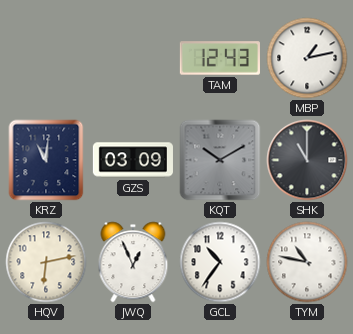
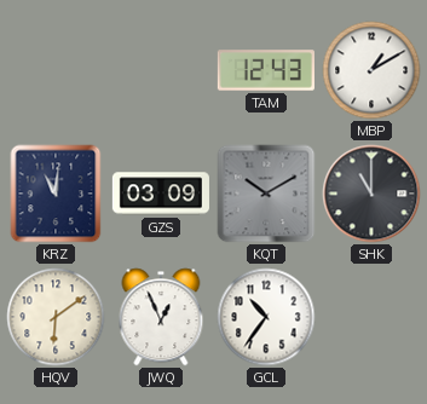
MBP: 1:13 -> 1:10 (371, 70)
HQV: 6:13 -> 6:09 (56, 317)
TYM: 10:47 -> none (307, 262)
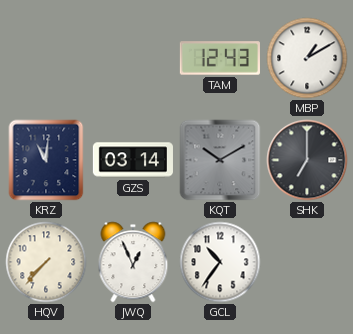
GZS: 03:09 -> 03:14 (133, 160)
SHK: 11:00 -> 7:00 (307, 160)
HQV: 6:09 -> 7:37 (46, 262)
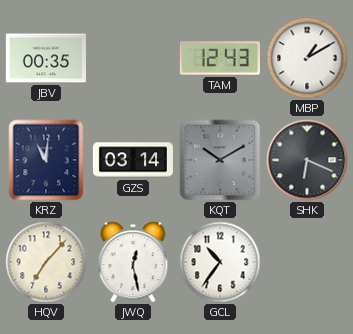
JBV: none -> 00:35 (46, 58)
SHK: 7:00 -> 6:19 (307, 160)
HQV: 7:37 -> 7:07 (46, 262)
JWQ: 12:56 -> 12:28 (133, 262)
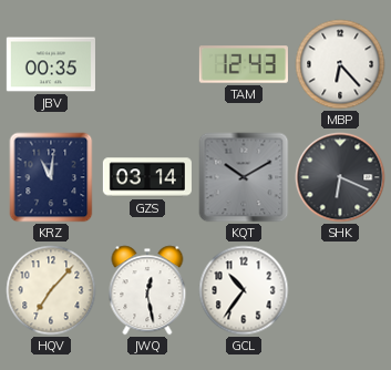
MBP: 1:10 -> 6:23 (340, 64)
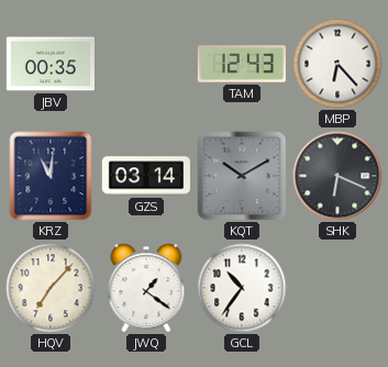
JWQ: 12:28 -> 1:21 (146, 288)
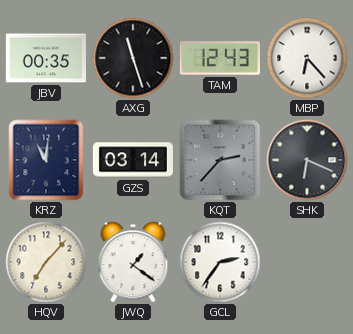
AXG: none -> 11:27 (133, 58)
KQT: 10:10 -> 2:37 (220, 160)
GCL: 10:36 -> 2:36 (220, 262)
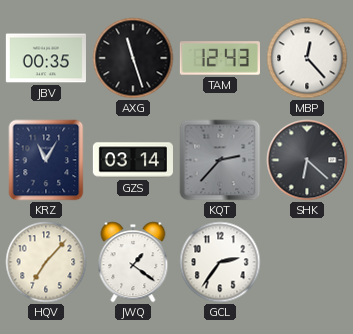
MBP: 6:23 -> 12:23 (307, 58)
KRZ: 11:01 -> 11:05 (46, 160)
SHK: 6:19 -> 6:22 (307, 160)
